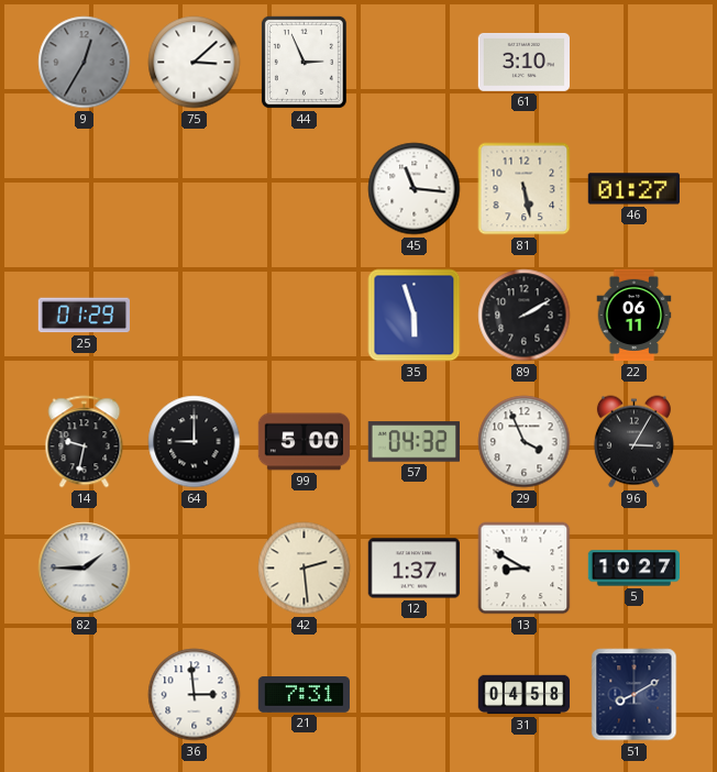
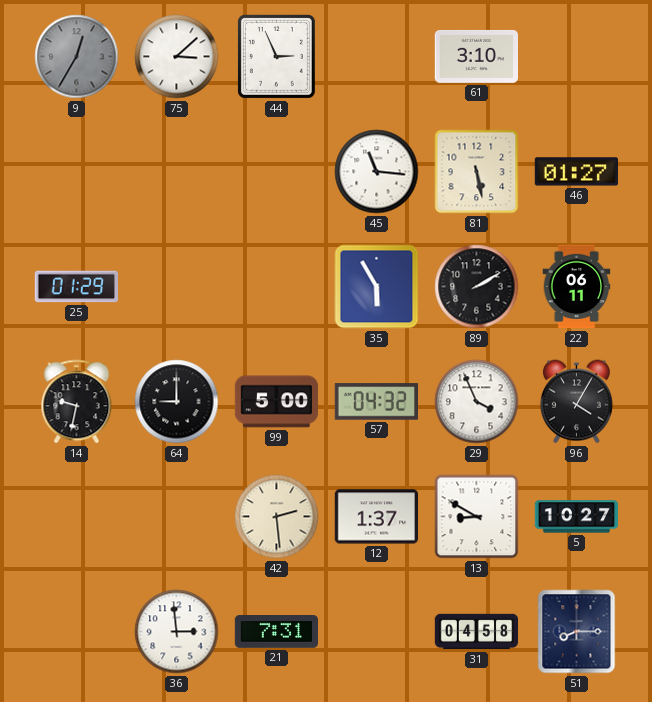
35: 5:57 -> 5:55 (377, 287)
96: 3:05 -> 4:05 (576, 402)
82: 1:45 -> none (85, 569)
51: 8:10 -> 8:15 (577, 632)
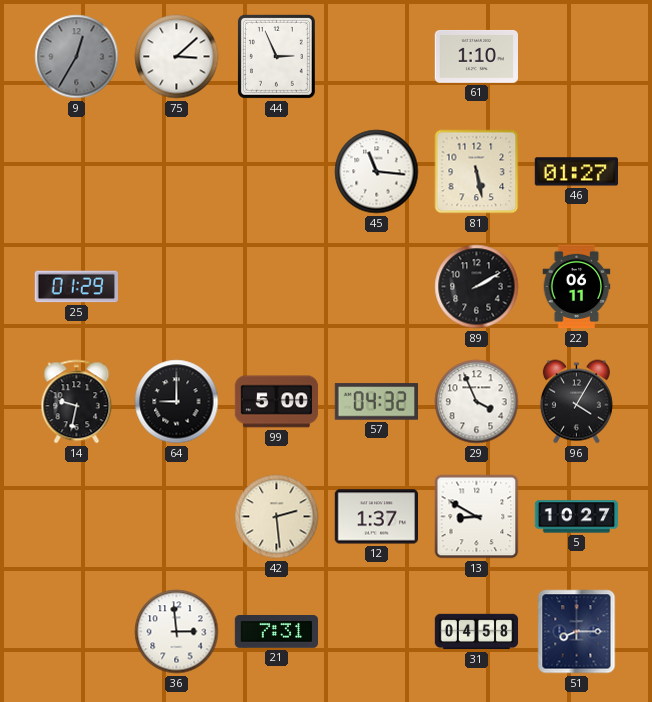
61: 3:10 -> 1:10 (476, 56)
35: 5:55 -> none (377, 287)
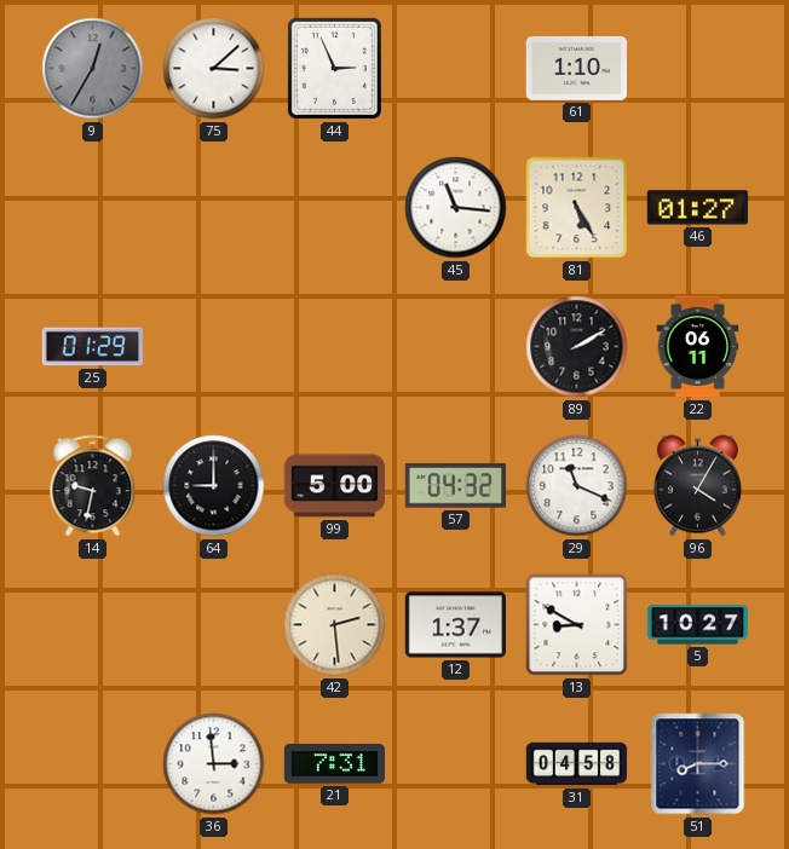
81: 5:28 -> 5:25 (577, 208)
29: 3:56 -> 11:19 (577, 486)
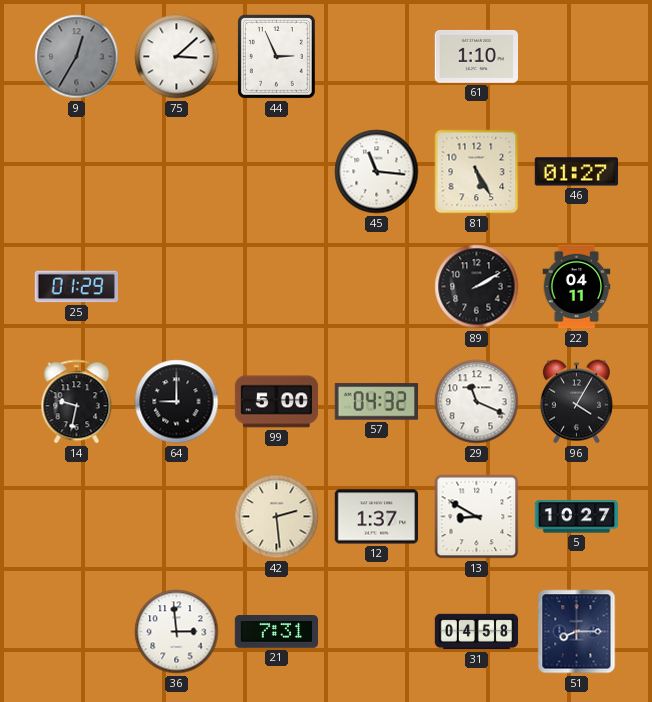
22: 06:11 -> 04:11 (577, 287)
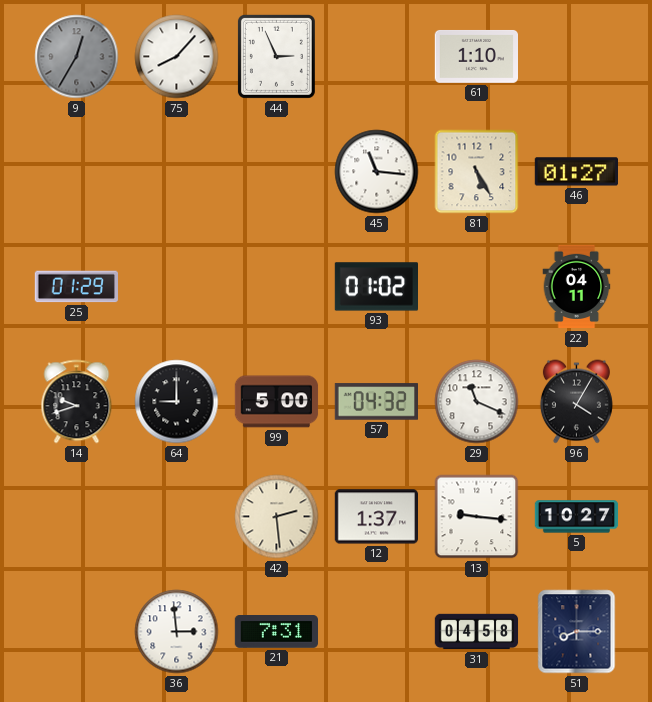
75: 3:08 -> 8:07 (177, 57)
93: none -> 01:02 (376, 287)
89: 2:10 -> none (477, 287)
14: 9:32 -> 9:42 (77, 402)
13: 8:50 -> 9:16 (477, 517)
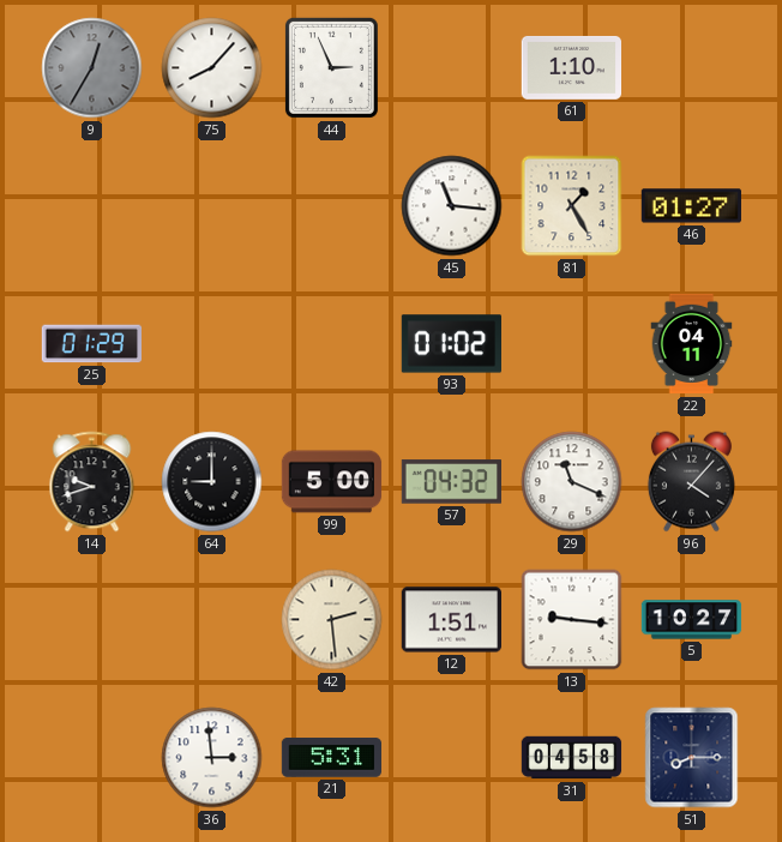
81: 5:25 -> 1:25 (572, 206)
96: 4:05 -> 4:07 (691, 482)
12: 1:37 -> 1:51 (451, 620)
21: 7:31 -> 5:31 (332, 758)
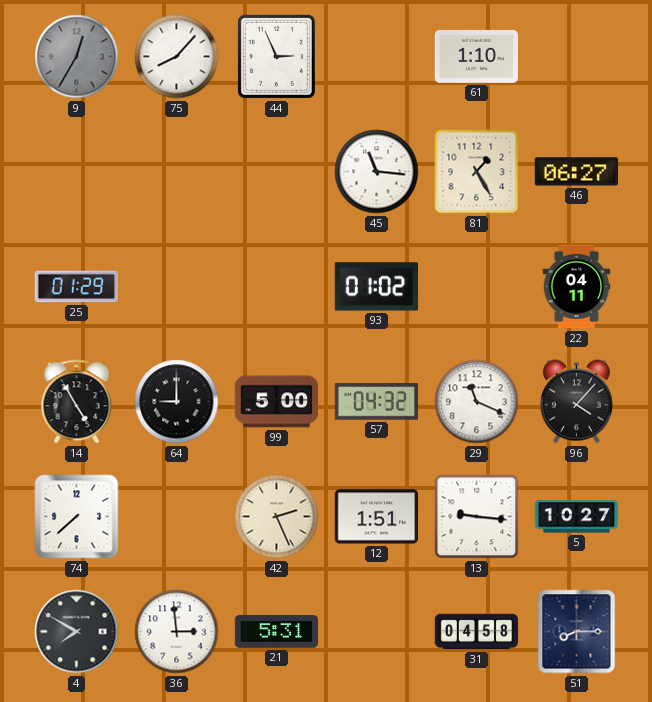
46: 01:27 -> 06:27 (576, 172)
14: 9:42 -> 4:55 (77, 402)
74: none -> 7:38 (77, 517)
42: 2:29 -> 2:26 (277, 517)
4: none -> 7:50 (77, 632)
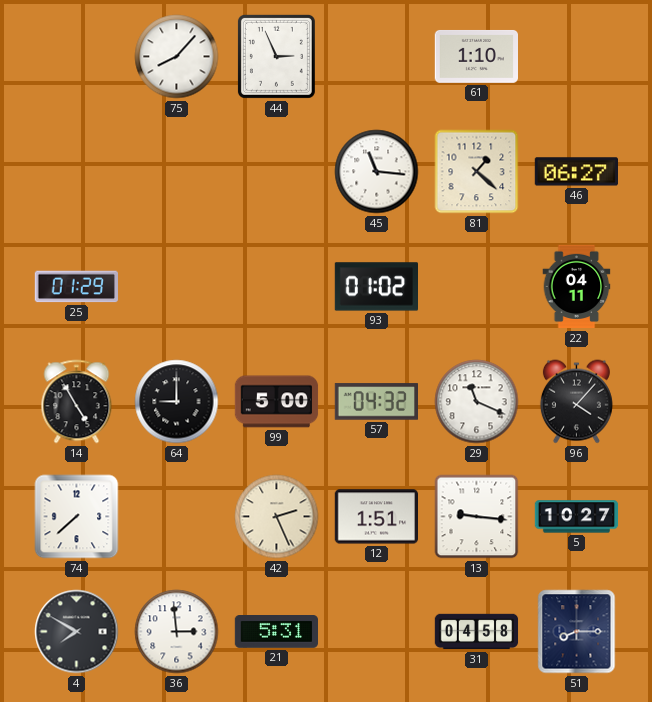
9: 12:35 -> none (77, 57)
81: 1:25 -> 1:22 (477, 172)
